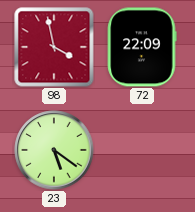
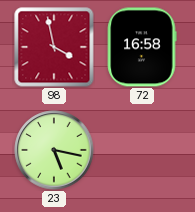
72: 22:09 -> 16:58 (142, 47)
23: 5:21 -> 5:17 (54, 150)
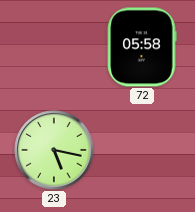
98: 3:58 -> none (54, 47)
72: 16:58 -> 05:58 (142, 47)
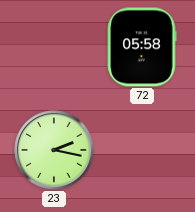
23: 5:17 -> 2:17 (54, 150)
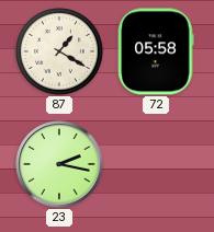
87: none -> 1:20 (60, 53)
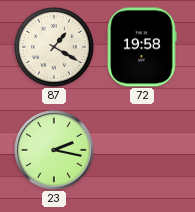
72: 05:58 -> 19:58 (142, 47)
